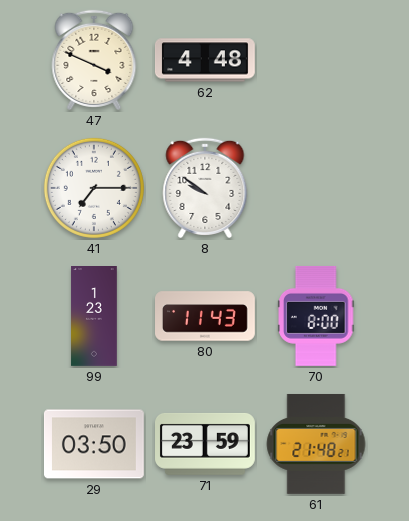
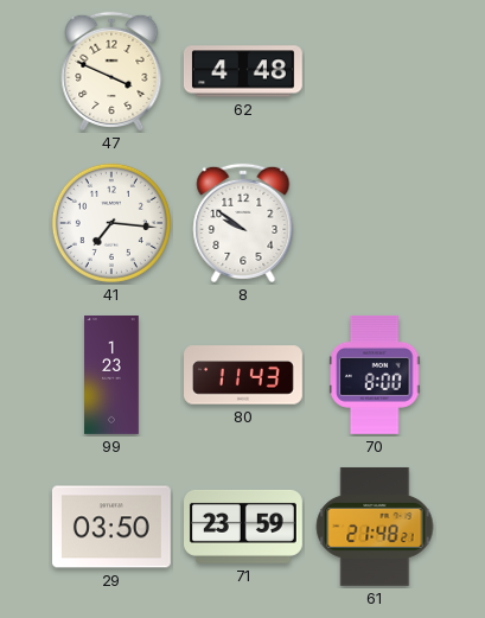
41: 7:15 -> 7:16 (111, 223)
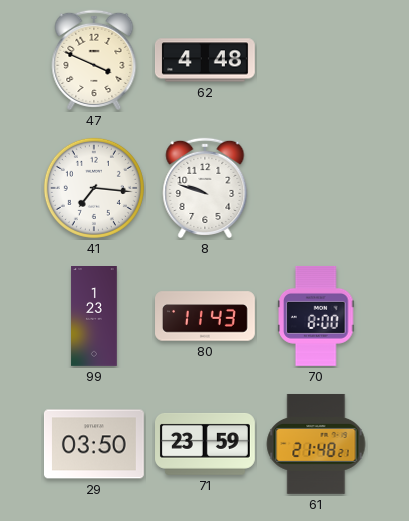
8: 9:51 -> 9:48 (205, 188)
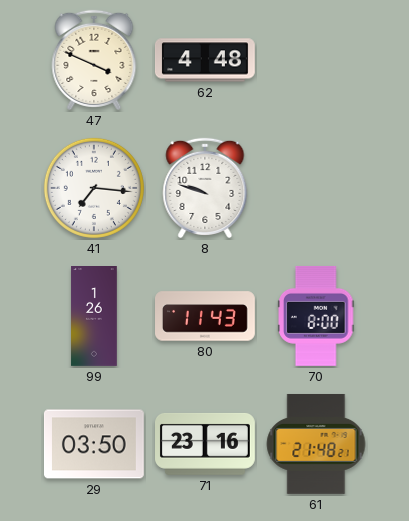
99: 1:23 -> 1:26 (94, 317)
71: 23:59 -> 23:16 (206, 444)
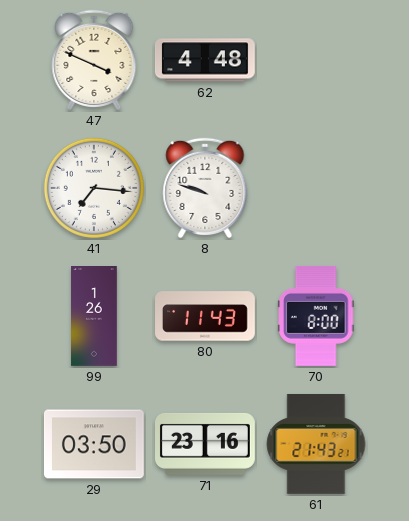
61: 21:48 -> 21:43 (316, 444)
